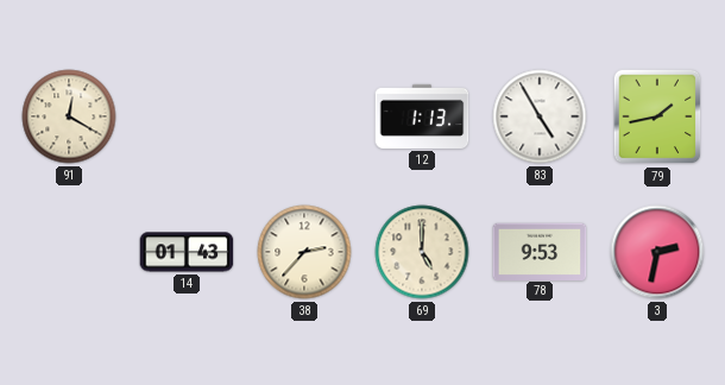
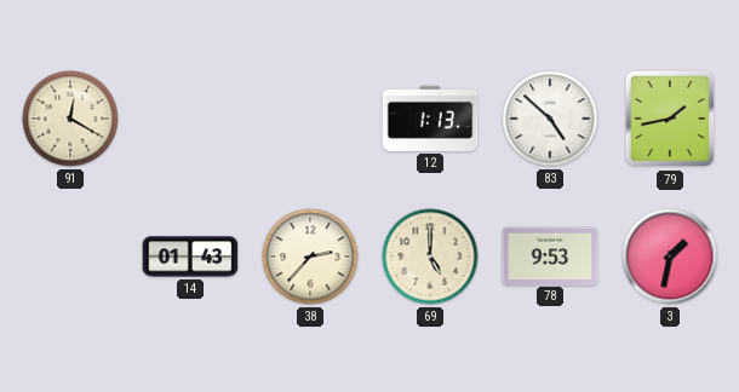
83: 4:55 -> 4:52 (550, 119)
3: 2:32 -> 1:32 (670, 256)
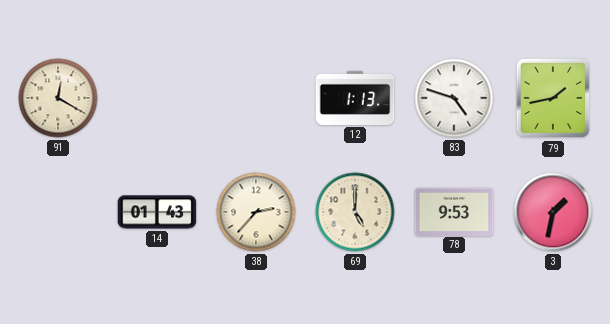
83: 4:52 -> 4:48 (454, 98)
